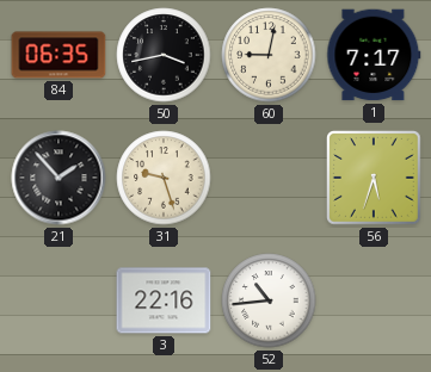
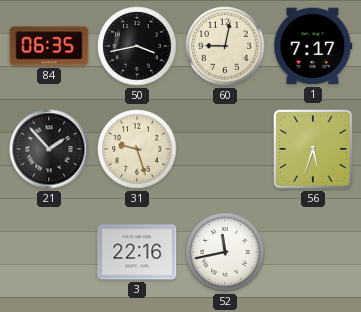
52: 10:44 -> 11:43 (225, 252)
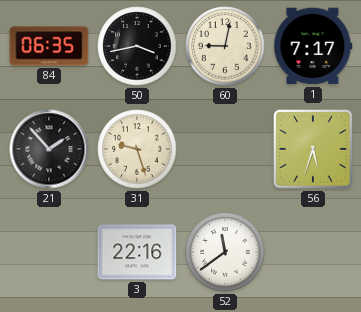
52: 11:43 -> 11:39 (225, 252)
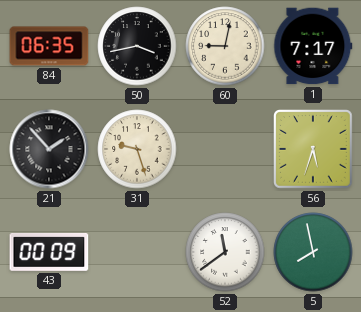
43: none -> 00:09 (49, 253)
3: 22:16 -> none (137, 252)
5: none -> 7:58 (313, 252)
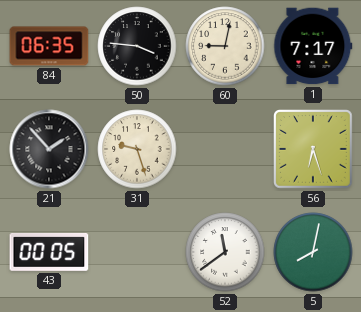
50: 3:43 -> 3:46 (137, 46)
56: 5:33 -> 6:27 (314, 150)
43: 00:09 -> 00:05 (49, 253)
5: 7:58 -> 8:02 (313, 252)
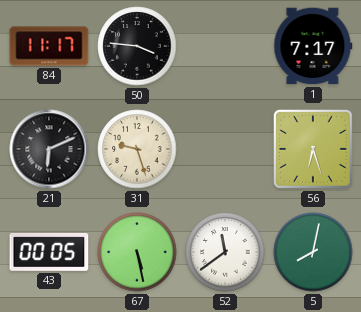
84: 06:35 -> 11:17 (49, 46)
60: 9:02 -> none (225, 46)
21: 1:53 -> 6:11 (49, 149)
67: none -> 5:28 (137, 252)
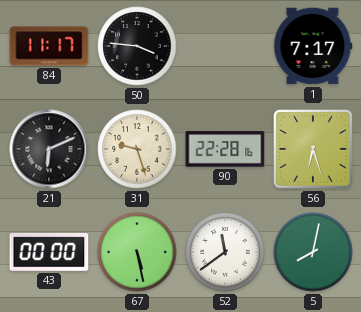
90: none -> 22:28 (225, 149)
43: 00:05 -> 00:00 (49, 253)
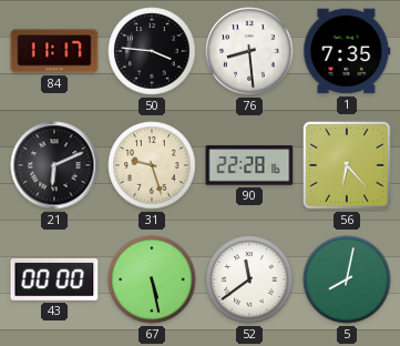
76: none -> 8:29 (249, 51)
1: 7:17 -> 7:35 (347, 51)
56: 6:27 -> 6:23 (348, 166)
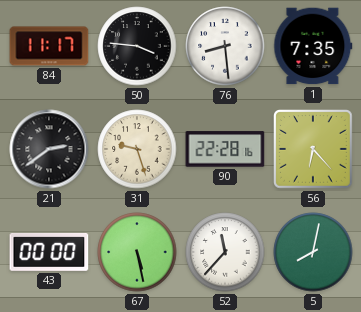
21: 6:11 -> 2:39 (49, 149)
52: 11:39 -> 11:37 (225, 252)
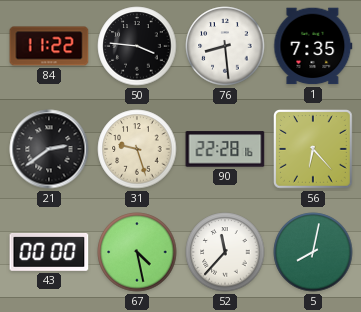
84: 11:17 -> 11:22 (49, 46)
67: 5:28 -> 4:28 (137, 252)
